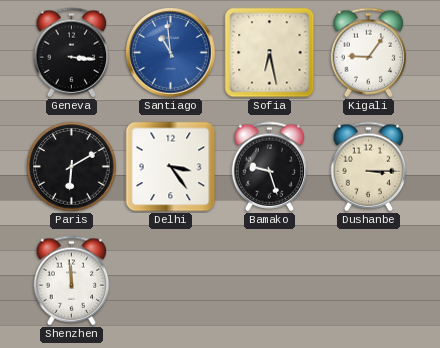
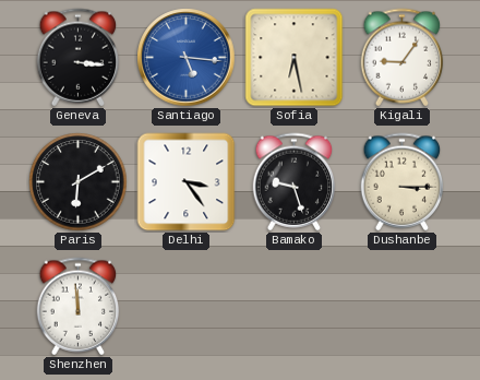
Santiago: 10:59 -> 5:16 (187, 58)
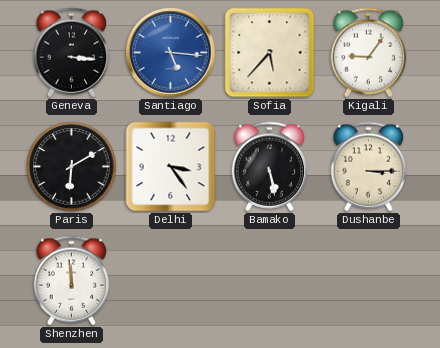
Sofia: 6:28 -> 5:37 (270, 53)
Bamako: 9:27 -> 5:28 (270, 167)
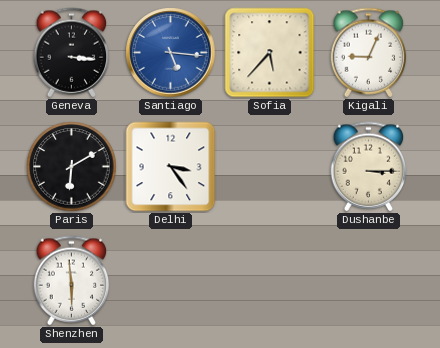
Kigali: 9:06 -> 9:04 (369, 53)
Bamako: 5:28 -> none (270, 167)
Shenzhen: 11:59 -> 5:59 (72, 281)
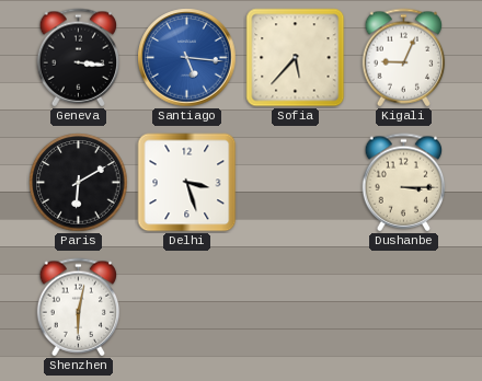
Delhi: 3:24 -> 3:27 (187, 183)
Shenzhen: 5:59 -> 6:02 (79, 308)
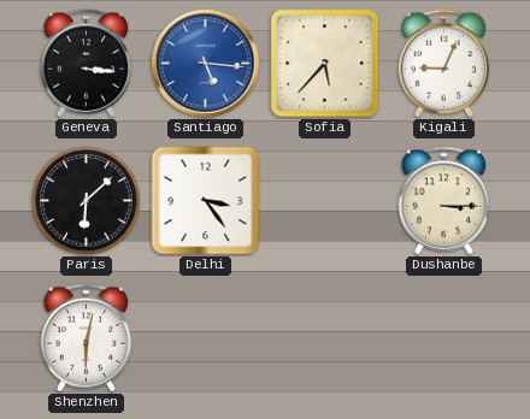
Paris: 6:10 -> 6:08 (87, 201)
Delhi: 3:27 -> 3:24 (206, 201)
